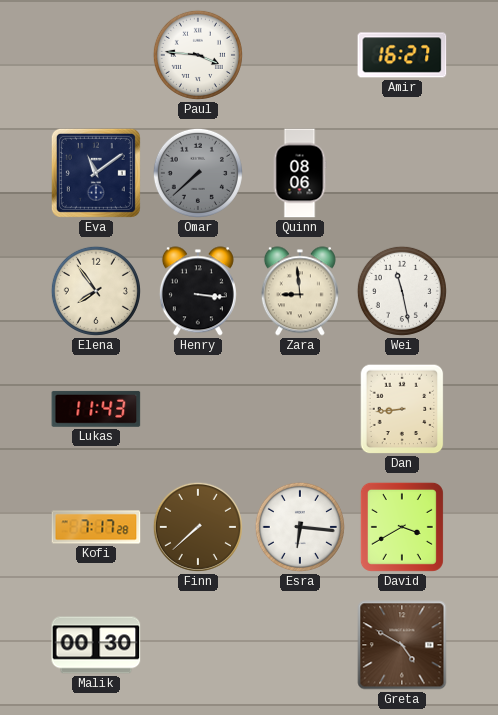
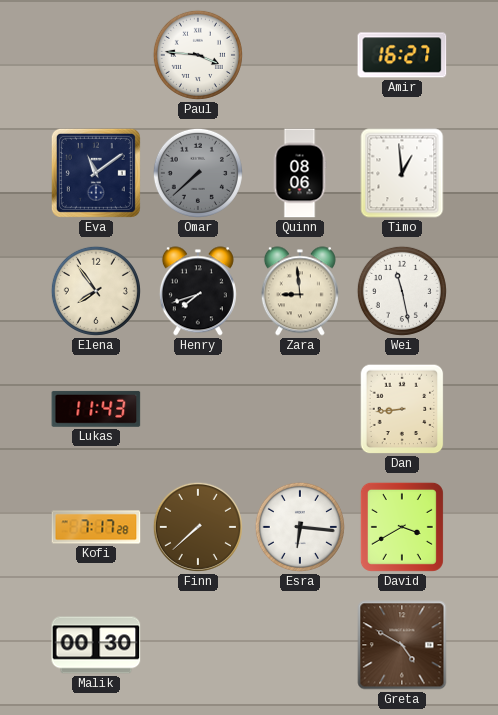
Timo: none -> 12:59 (402, 173)
Henry: 3:16 -> 7:42 (198, 291)
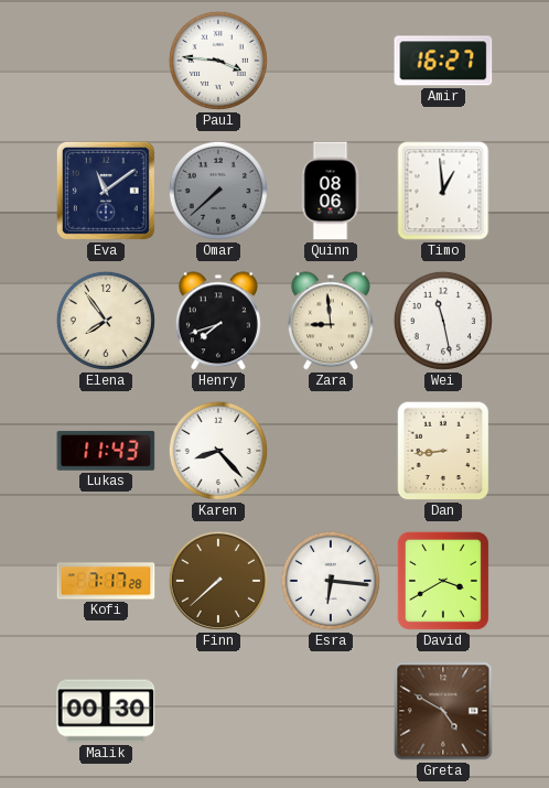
Karen: none -> 8:23 (218, 451)
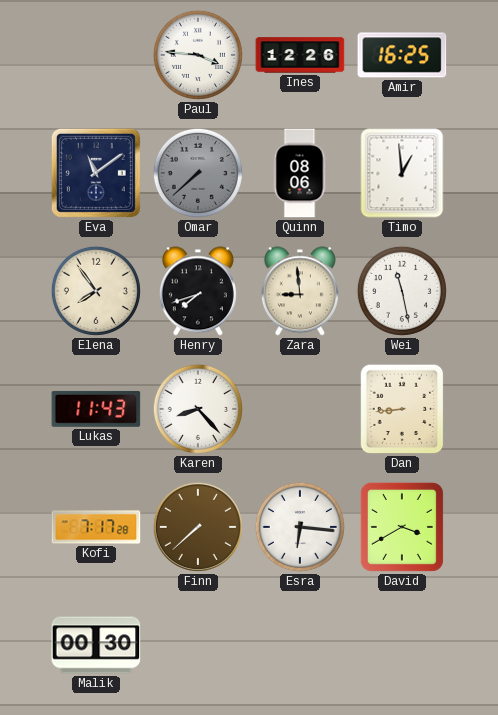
Ines: none -> 12:26 (300, 55)
Amir: 16:27 -> 16:25 (402, 55)
Greta: 4:50 -> none (443, 711)
